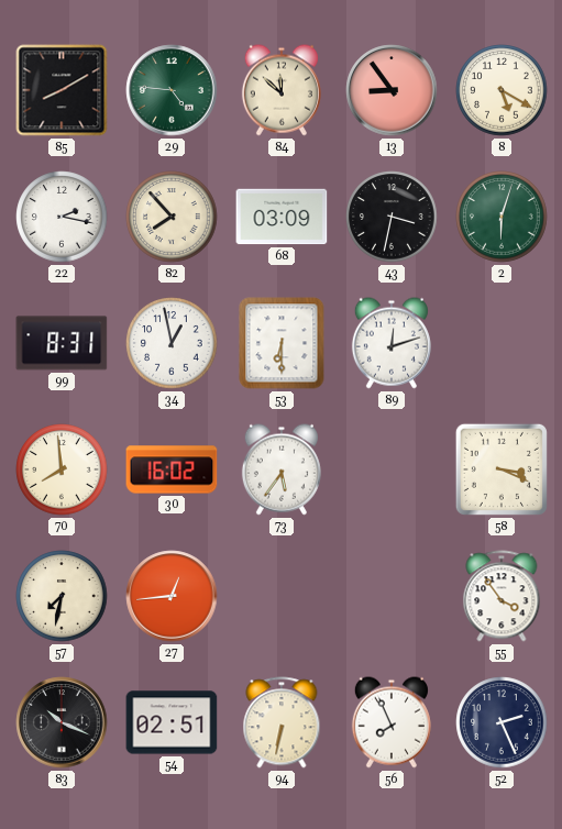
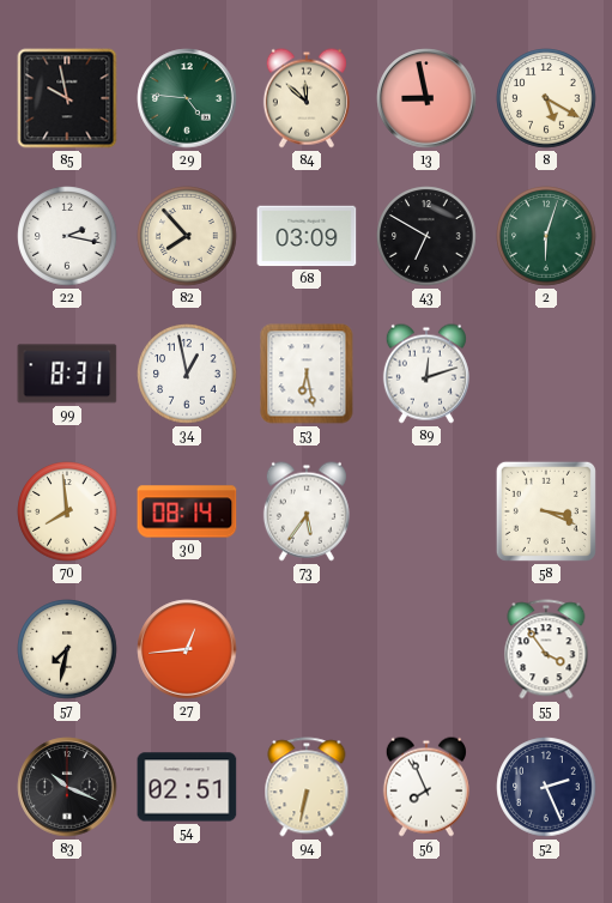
85: 8:10 -> 9:58 (67, 98)
13: 8:54 -> 8:58 (426, 98)
43: 3:32 -> 6:50 (426, 236)
53: 6:30 -> 6:28 (307, 374)
30: 16:02 -> 08:14 (187, 511)
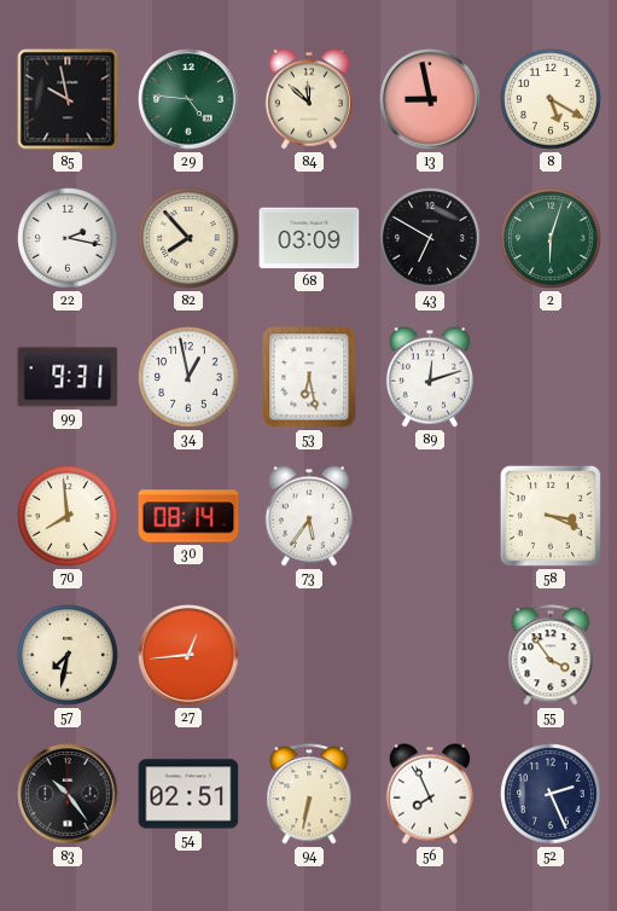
99: 8:31 -> 9:31 (68, 377)
83: 10:19 -> 10:24 (68, 794)
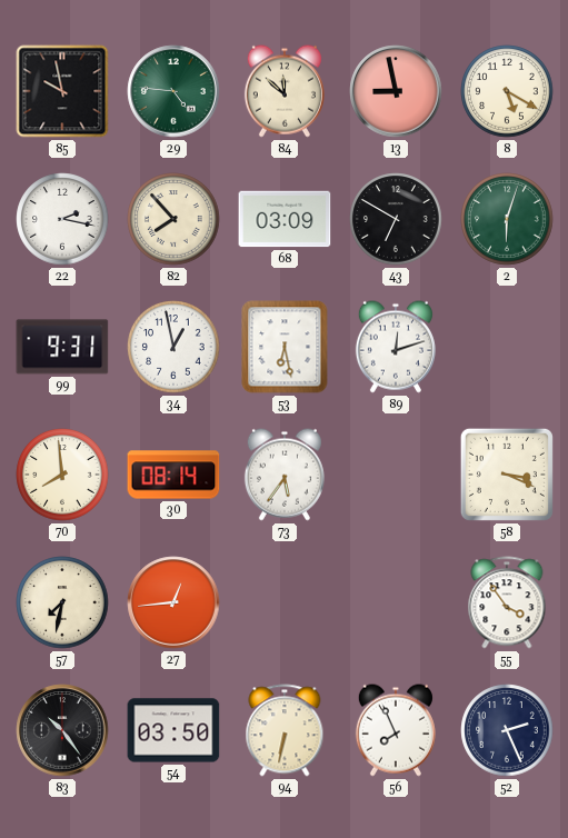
54: 02:51 -> 03:50 (173, 730)
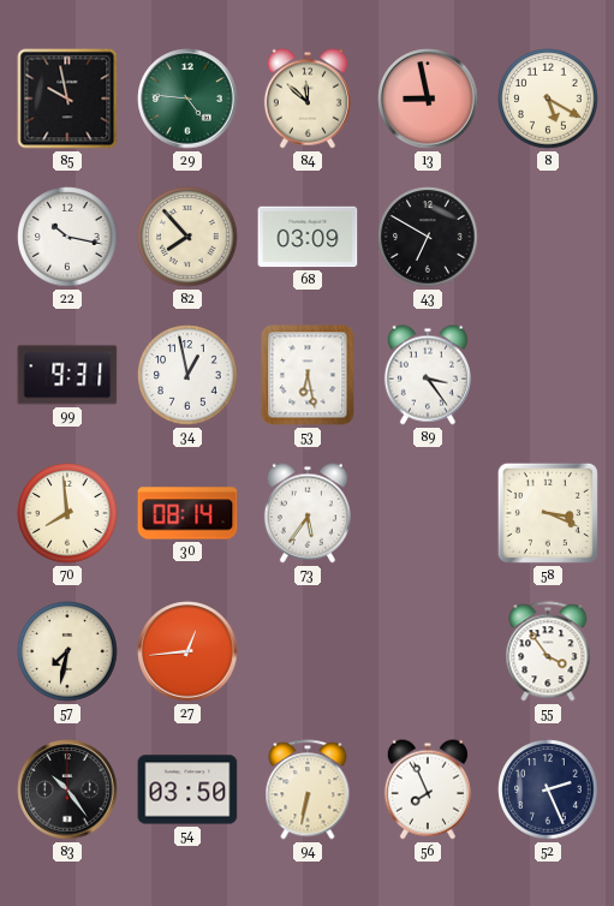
22: 2:17 -> 10:17 (67, 237)
2: 6:03 -> none (507, 219)
89: 12:12 -> 3:24 (428, 375)
